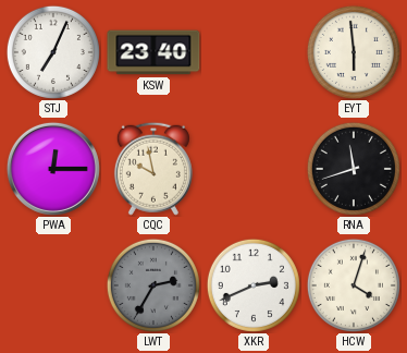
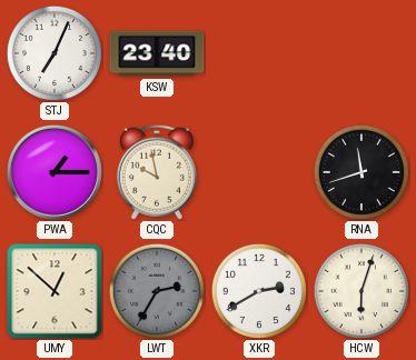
EYT: 5:59 -> none (354, 52)
PWA: 12:15 -> 1:15 (55, 172)
UMY: none -> 12:52 (55, 291)
XKR: 2:41 -> 2:40 (259, 291)
HCW: 4:03 -> 6:03 (361, 291)
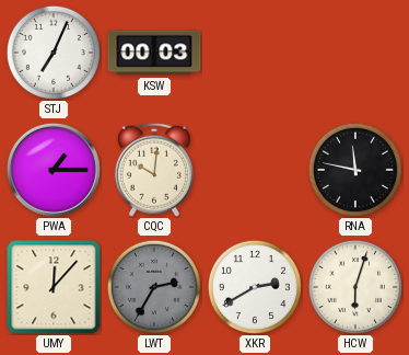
KSW: 23:40 -> 00:03 (154, 53)
CQC: 9:58 -> 10:01 (154, 170)
RNA: 11:42 -> 11:47 (355, 170)
UMY: 12:52 -> 12:07 (54, 287)
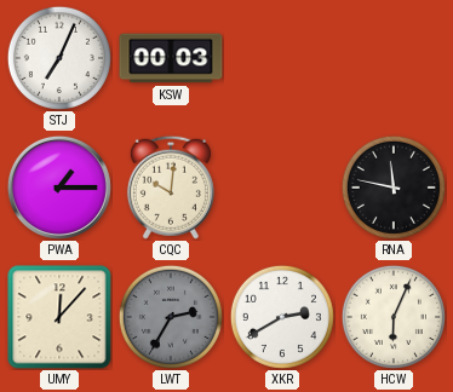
HCW: 6:03 -> 6:04 (394, 317)
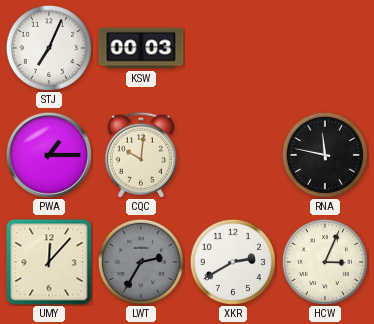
HCW: 6:04 -> 3:04 (325, 262)
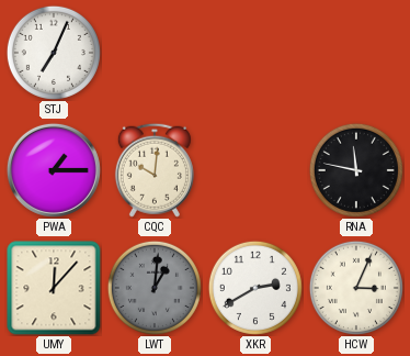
KSW: 00:03 -> none (141, 48)
LWT: 2:35 -> 1:01 (155, 288)
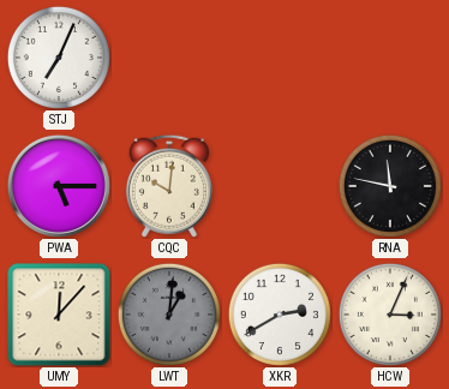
PWA: 1:15 -> 5:15 (59, 186)
